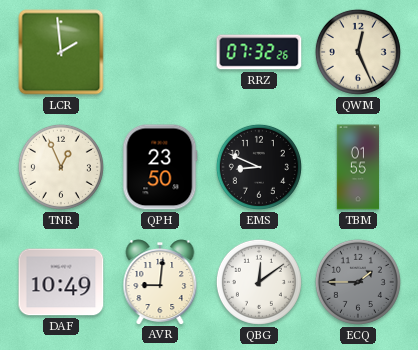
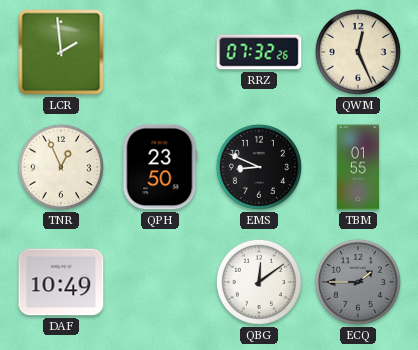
AVR: 9:01 -> none (160, 282)
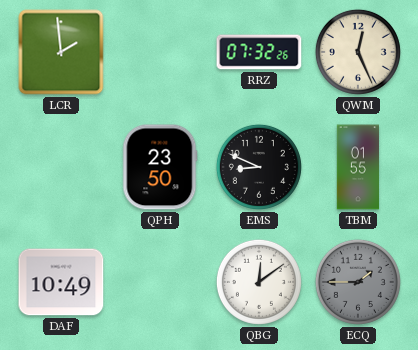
TNR: 12:56 -> none (61, 167)
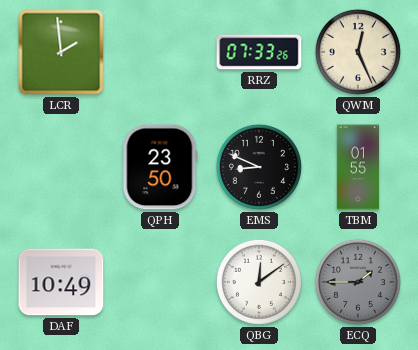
RRZ: 07:32 -> 07:33 (259, 52)
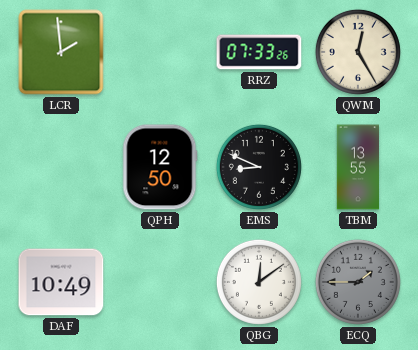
QWM: 12:26 -> 12:25 (358, 52)
QPH: 23:50 -> 12:50 (160, 167)
TBM: 01:55 -> 13:55 (357, 167)
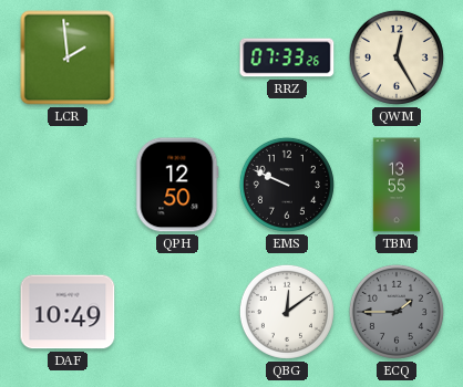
EMS: 8:49 -> 9:49 (287, 185)
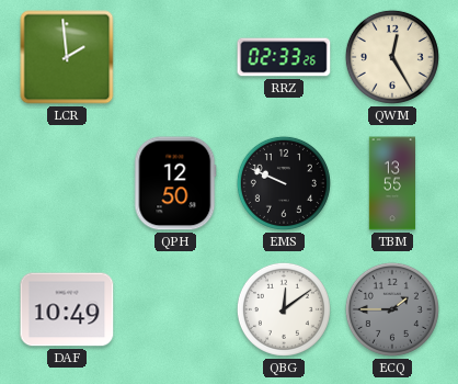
RRZ: 07:33 -> 02:33 (284, 57)
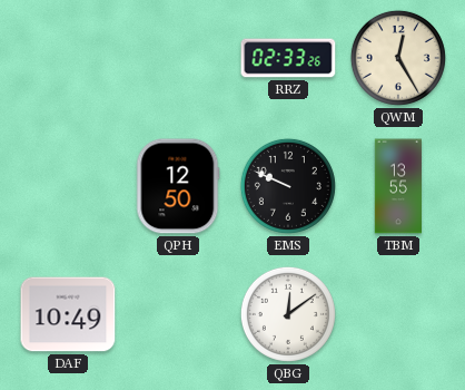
LCR: 1:59 -> none (67, 57)
ECQ: 1:45 -> none (392, 309)
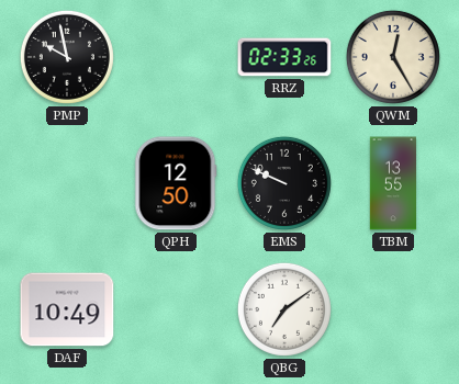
PMP: none -> 9:58 (67, 57)
QBG: 12:09 -> 7:09 (284, 309)
